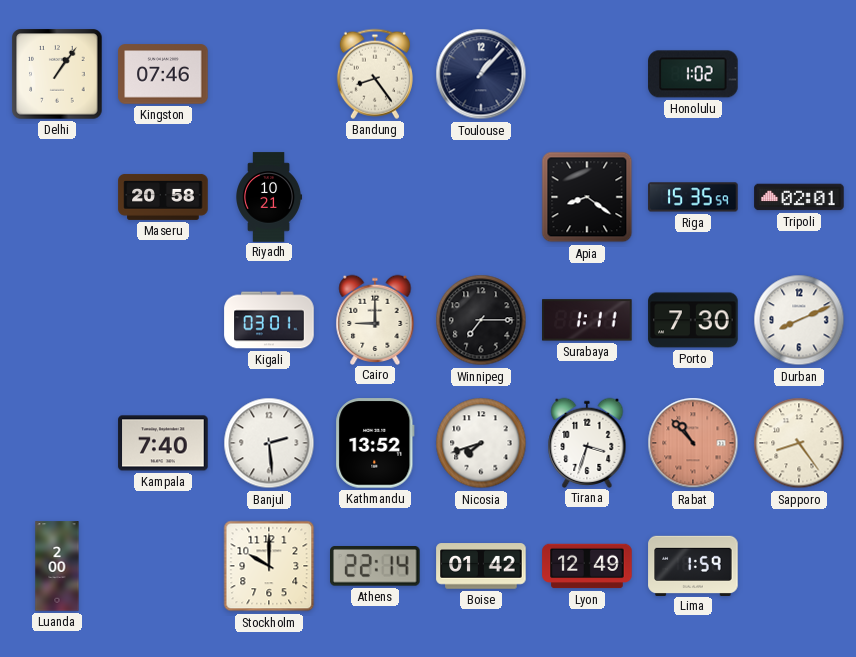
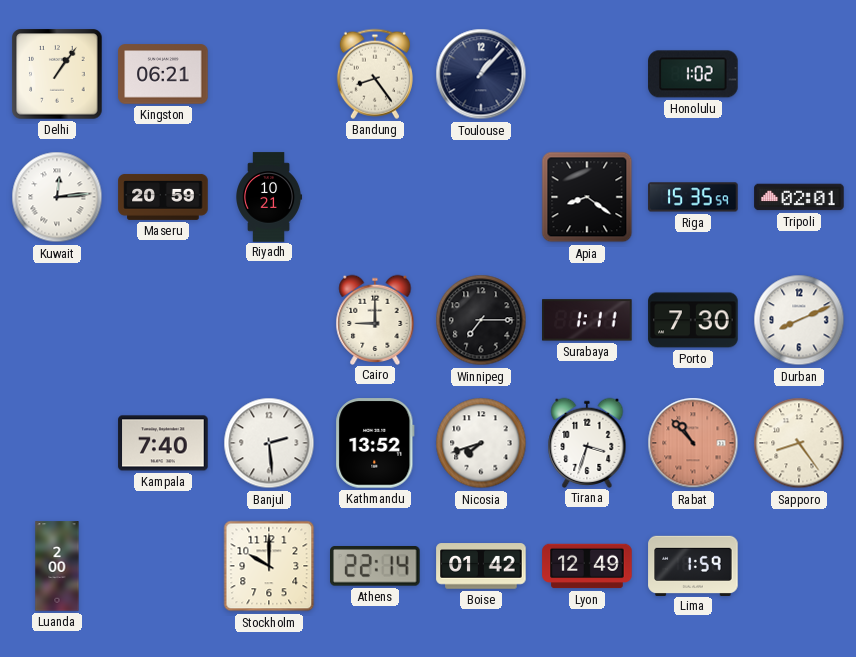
Kingston: 07:46 -> 06:21 (163, 74)
Kuwait: none -> 12:14 (57, 197)
Maseru: 20:58 -> 20:59 (163, 197)
Kigali: 03:01 -> none (269, 320)
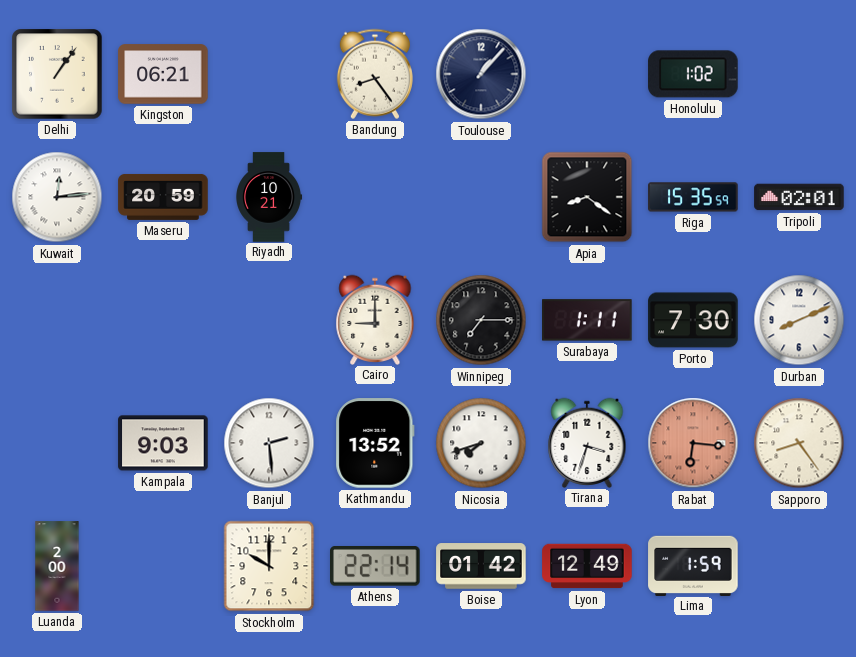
Kampala: 7:40 -> 9:03 (163, 443)
Rabat: 10:53 -> 6:16 (693, 443)
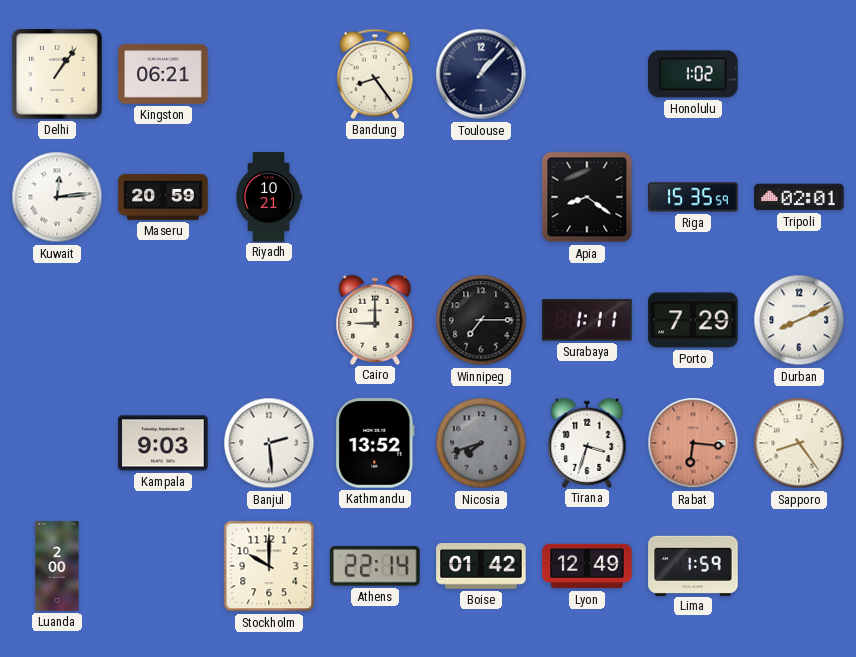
Porto: 7:30 -> 7:29 (693, 320)
Nicosia dial: white -> grey (481, 443)
